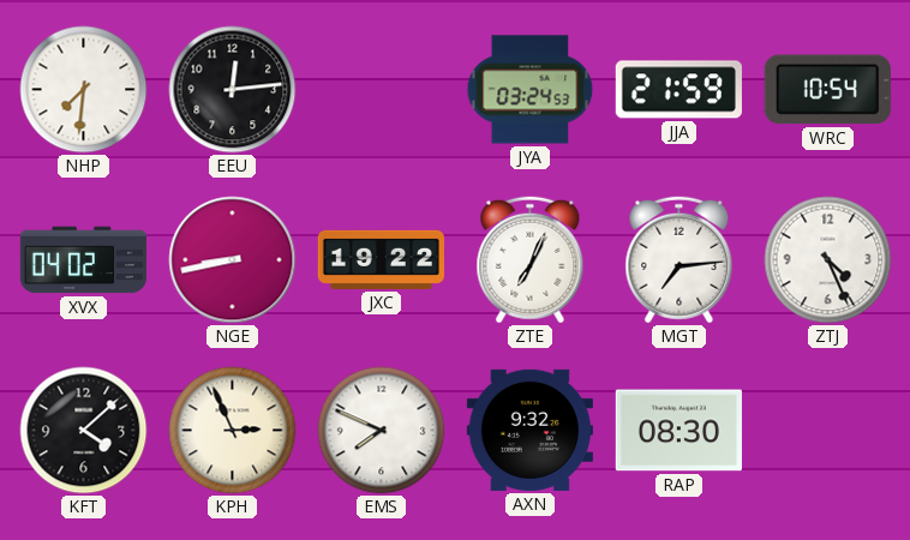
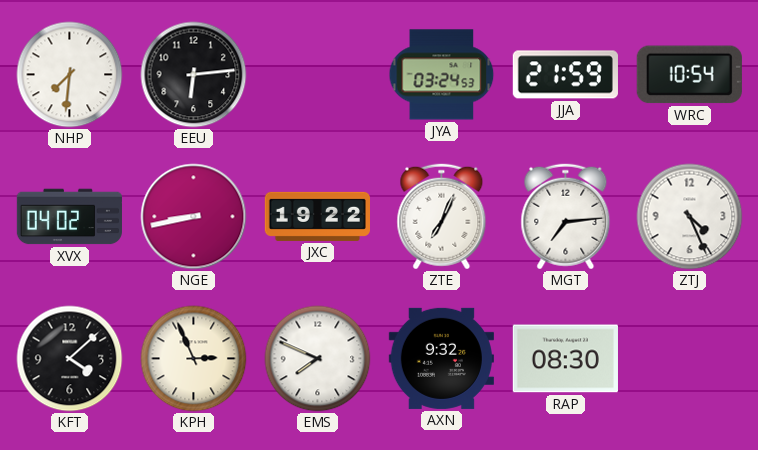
EEU: 12:14 -> 6:14 (194, 75)
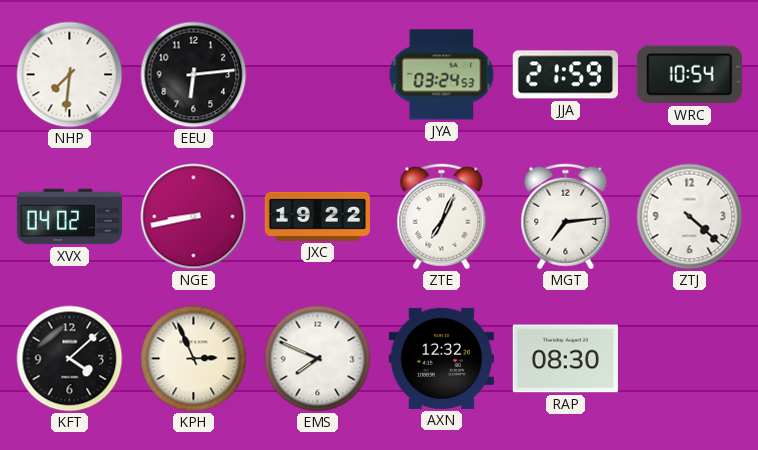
ZTJ: 4:26 -> 4:22 (690, 217)
AXN: 9:32 -> 12:32 (441, 358)
